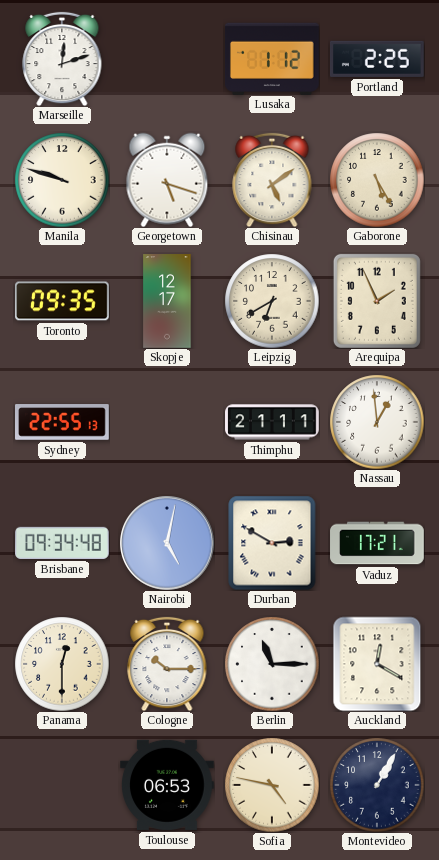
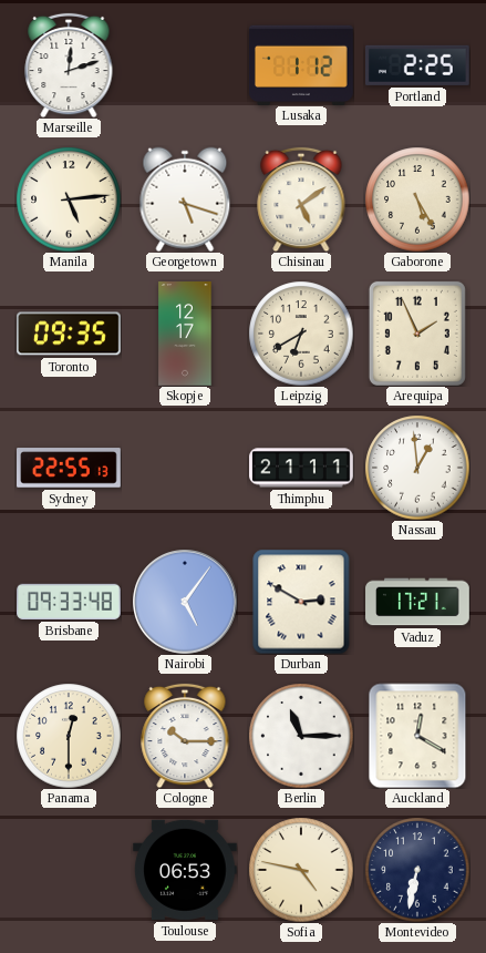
Manila: 9:48 -> 5:14 (69, 199)
Brisbane: 09:34 -> 09:33 (70, 602)
Nairobi: 5:02 -> 5:06 (185, 602)
Montevideo: 1:05 -> 6:32 (417, 870)
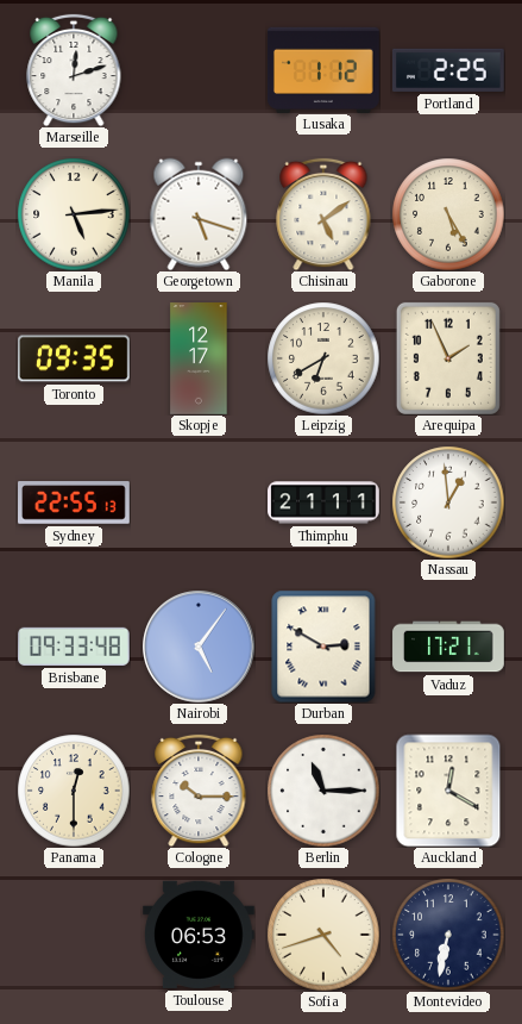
Sofia: 4:47 -> 4:42 (323, 935)
